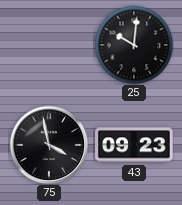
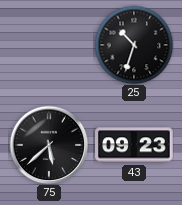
25: 10:01 -> 10:33 (134, 45)
75: 3:58 -> 5:38 (49, 145)
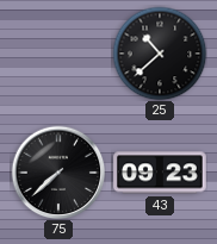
25: 10:33 -> 10:38 (160, 54)
75: 5:38 -> 7:38 (58, 173)
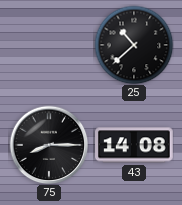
75: 7:38 -> 8:15 (49, 145)
43: 09:23 -> 14:08 (134, 145)
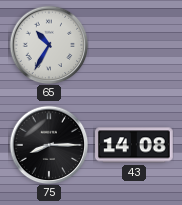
65: none -> 10:35 (49, 45)
25: 10:38 -> none (134, 45)
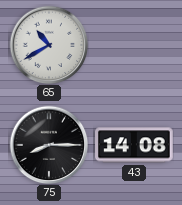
65: 10:35 -> 10:40 (49, 45)
